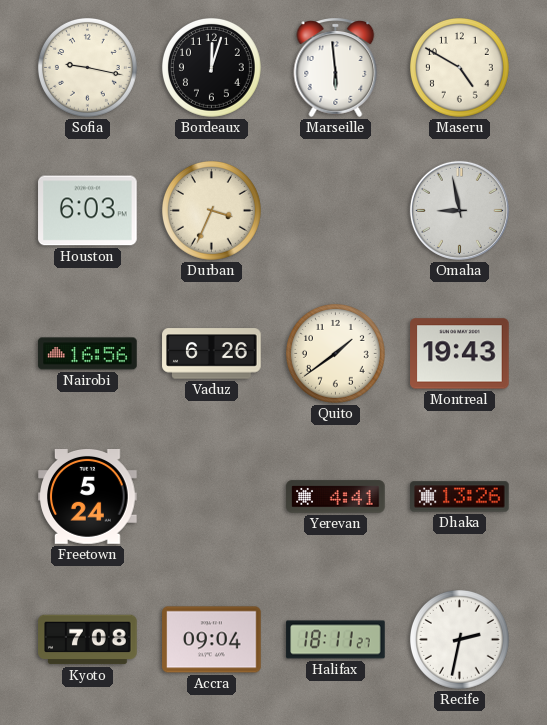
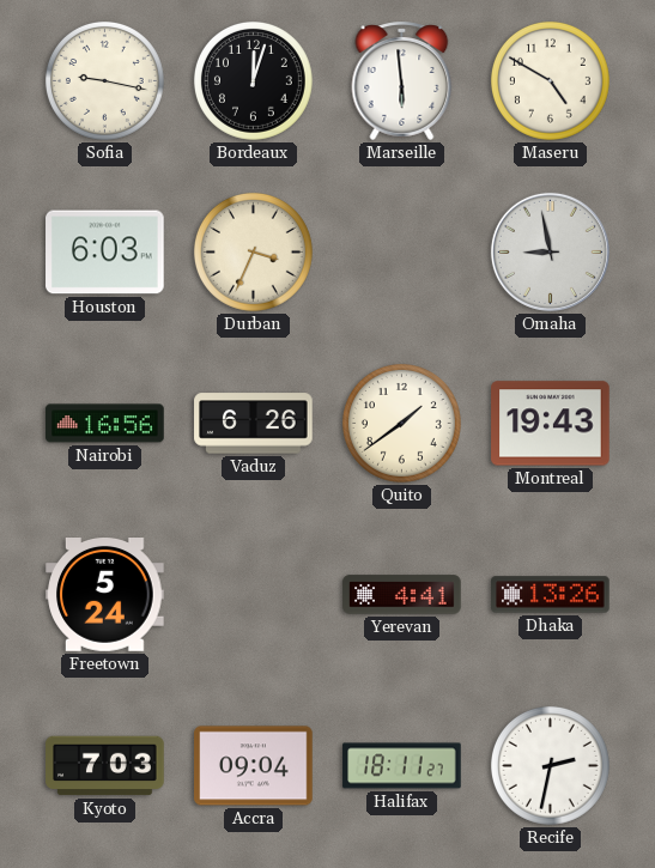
Kyoto: 7:08 -> 7:03 (105, 766)
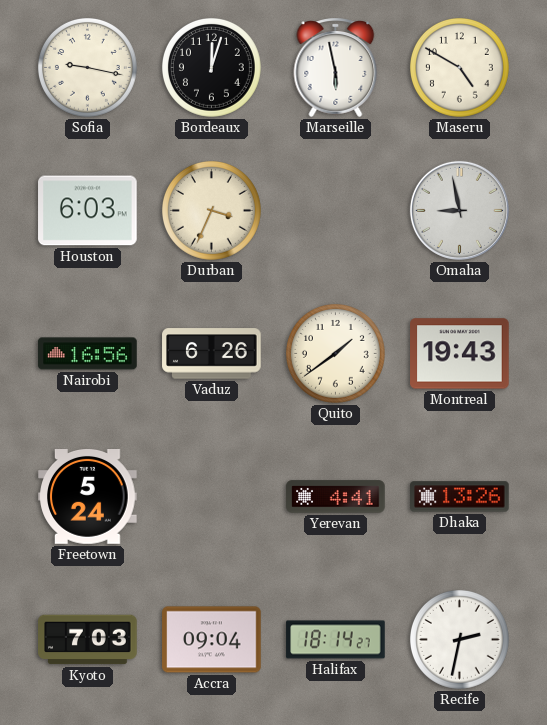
Marseille: 5:59 -> 5:58 (336, 67)
Halifax: 18:11 -> 18:14 (336, 640)
